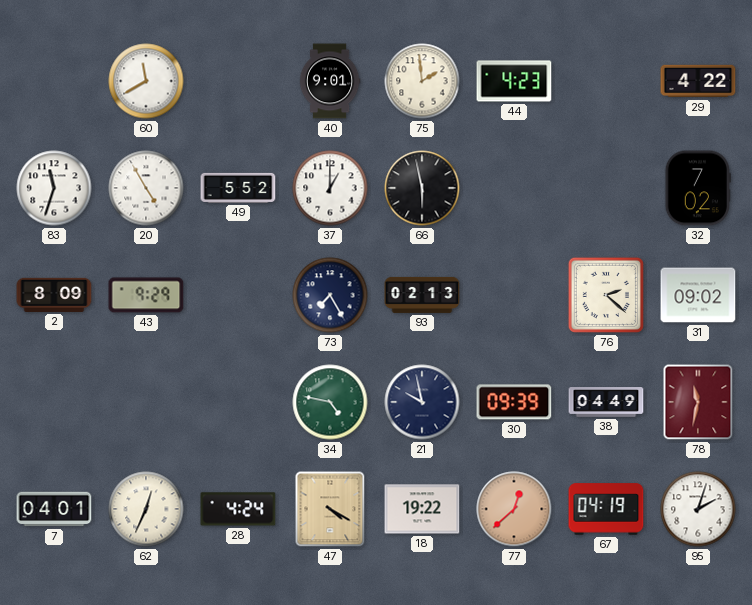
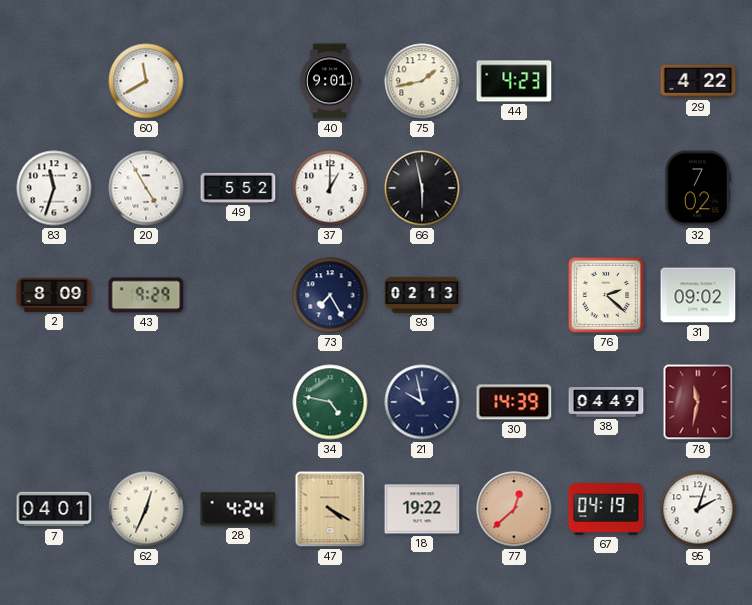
75: 1:59 -> 1:43 (422, 81)
30: 09:39 -> 14:39 (514, 402)
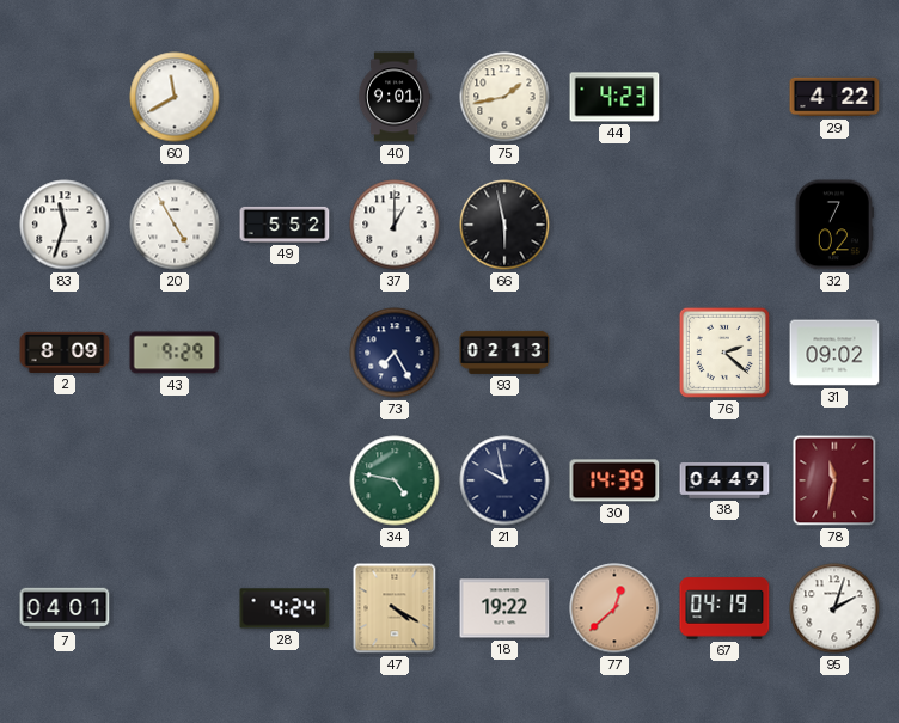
62: 12:34 -> none (146, 509)
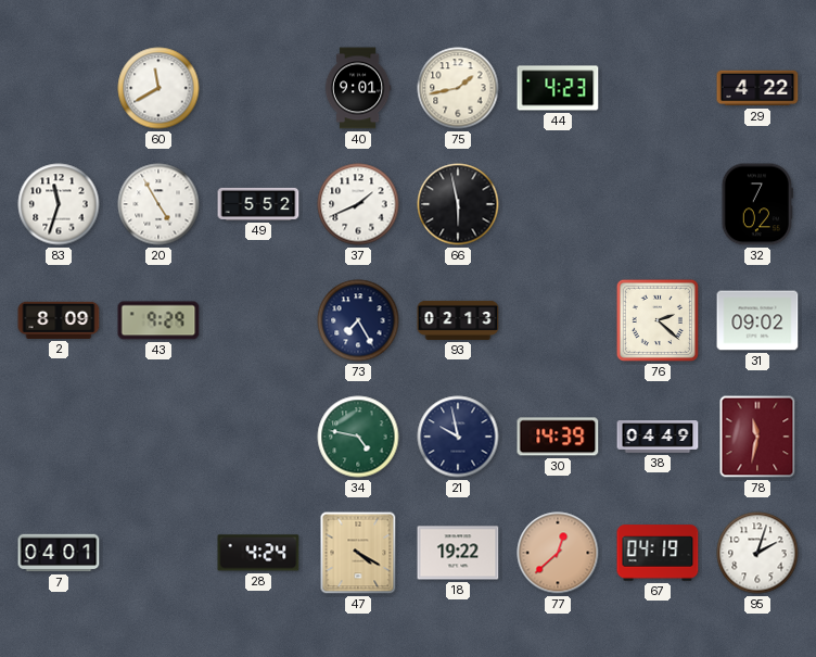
37: 1:00 -> 1:41 (358, 204)
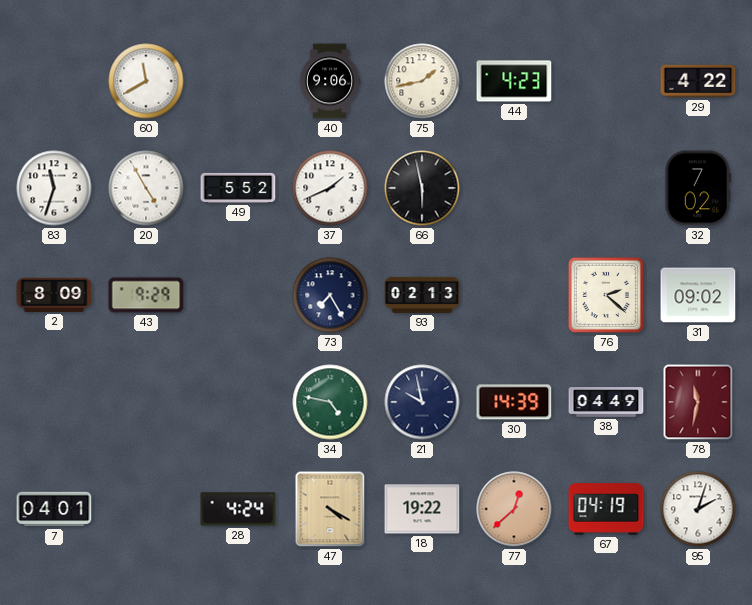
40: 9:01 -> 9:06 (330, 81)
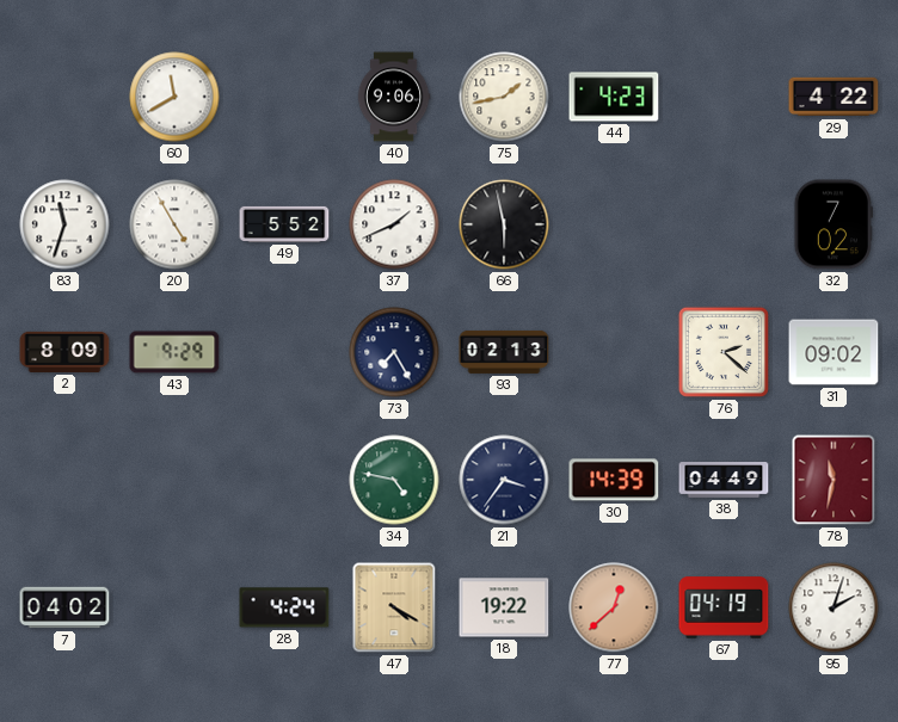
21: 9:58 -> 3:36 (504, 480)
7: 04:01 -> 04:02 (64, 607)
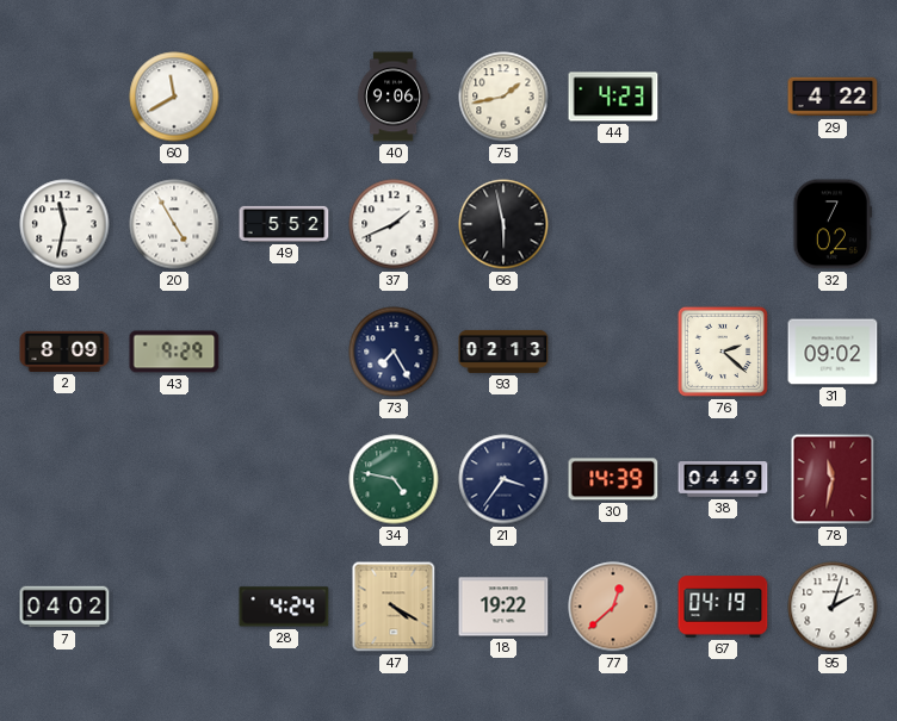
83: 11:33 -> 11:32 (64, 224)
